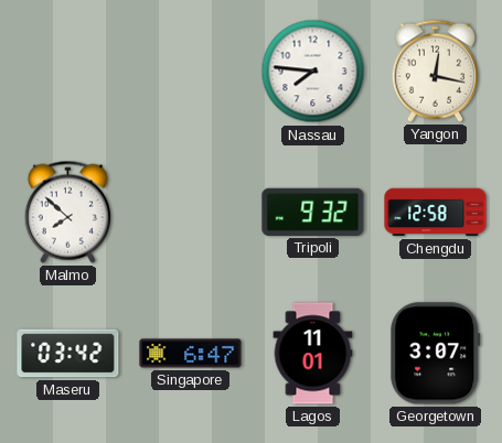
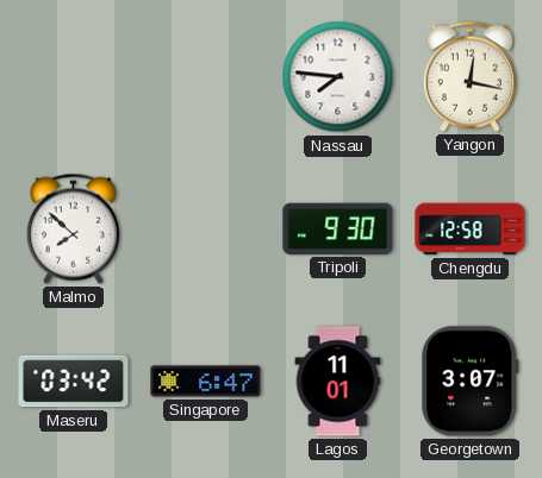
Tripoli: 9:32 -> 9:30 (338, 228)
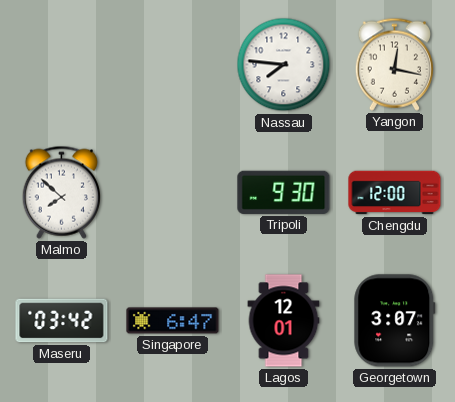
Chengdu: 12:58 -> 12:00 (395, 193)
Lagos: 11:01 -> 12:01 (284, 321)
